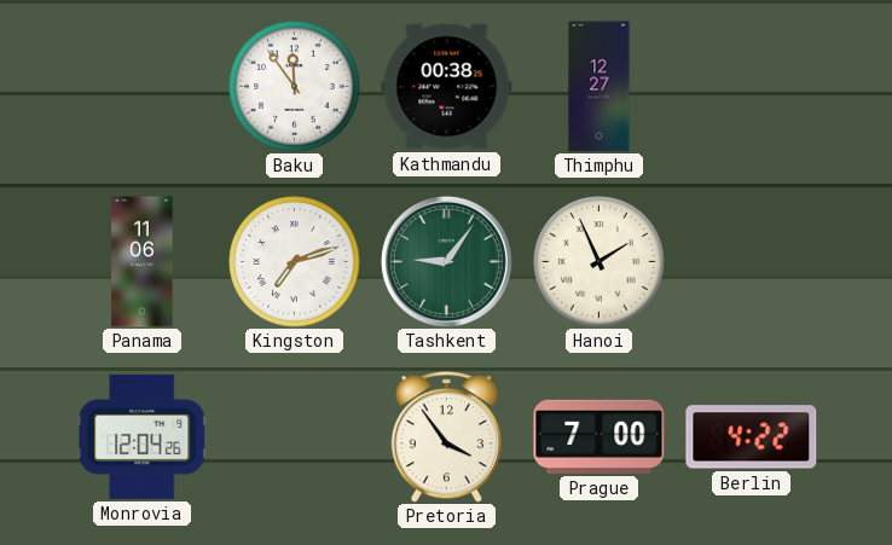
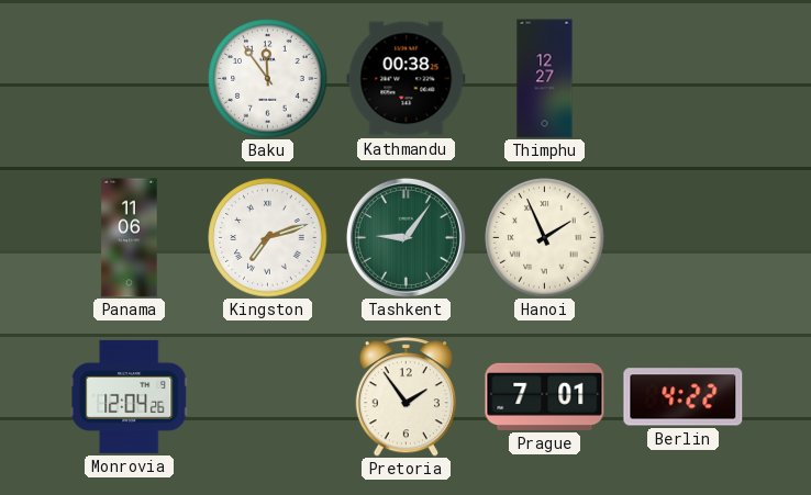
Pretoria: 3:54 -> 1:54 (405, 397)
Prague: 7:00 -> 7:01 (545, 396)
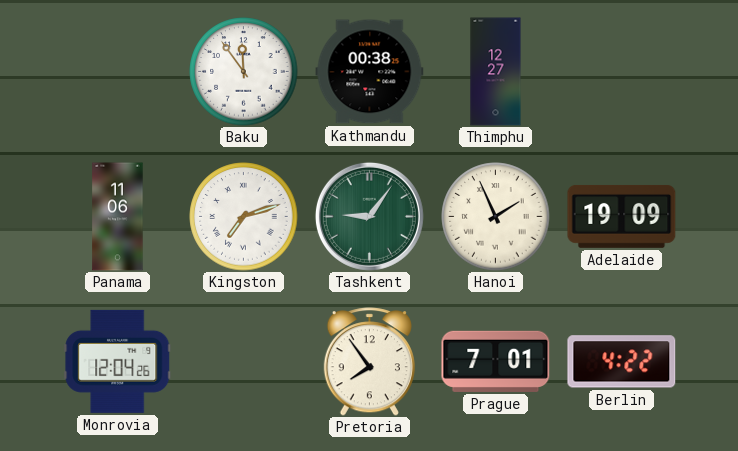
Adelaide: none -> 19:09 (622, 216)
Pretoria: 1:54 -> 7:54 (369, 362)
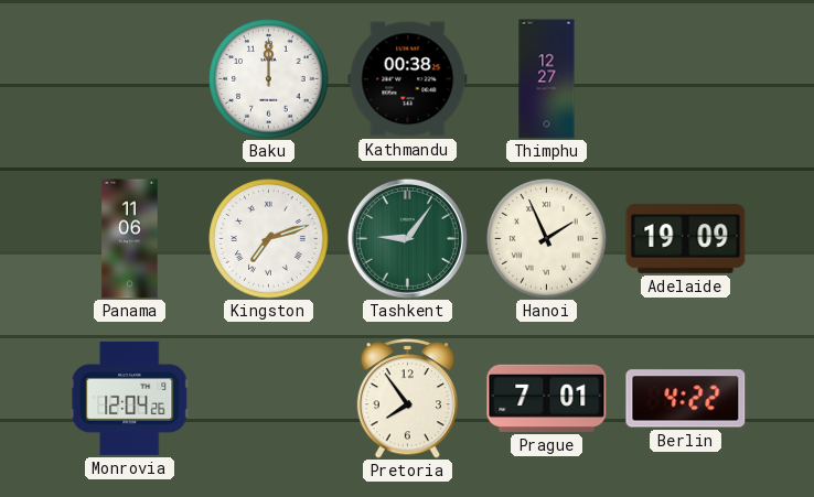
Baku: 11:54 -> 12:00 (269, 79)
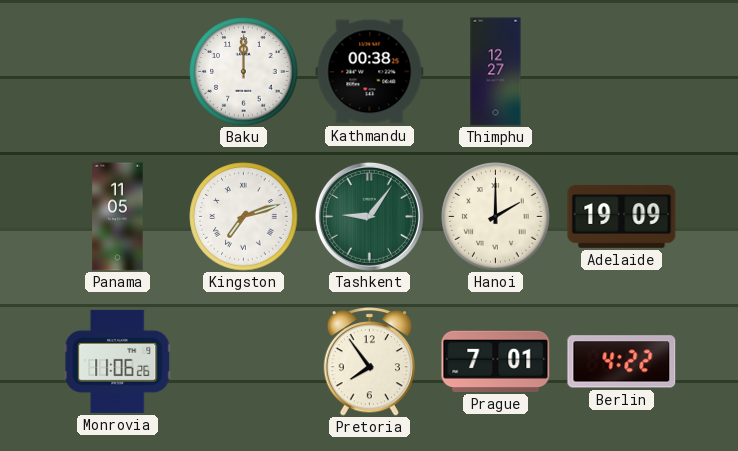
Panama: 11:06 -> 11:05 (118, 217)
Hanoi: 1:56 -> 2:00 (496, 217)
Monrovia: 12:04 -> 11:06 (118, 361)
